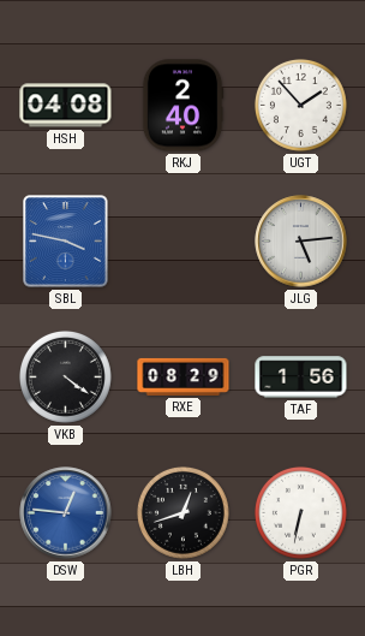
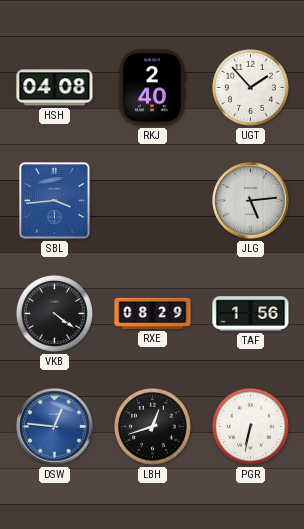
SBL: 3:47 -> 3:44 (55, 201)
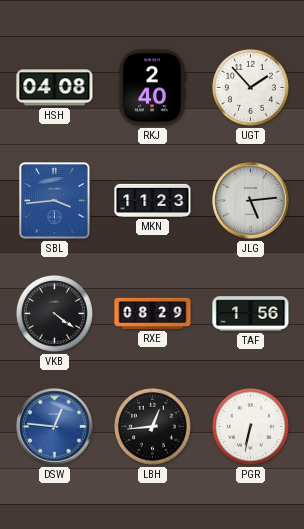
MKN: none -> 11:23 (153, 200)
LBH: 12:42 -> 12:44 (152, 426)
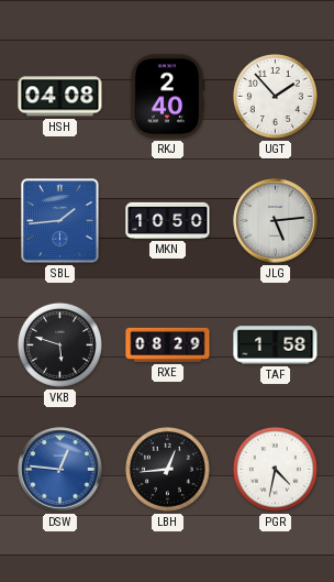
SBL: 3:44 -> 1:44 (60, 221)
MKN: 11:23 -> 10:50 (168, 220)
VKB: 4:21 -> 5:48 (59, 344)
TAF: 1:56 -> 1:58 (276, 345)
PGR: 6:32 -> 4:32 (275, 469)
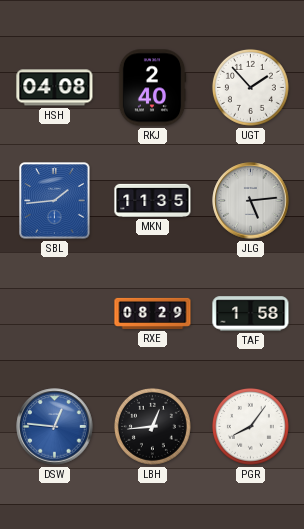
MKN: 10:50 -> 11:35 (153, 200)
VKB: 5:48 -> none (59, 344)
PGR: 4:32 -> 8:06 (250, 426)
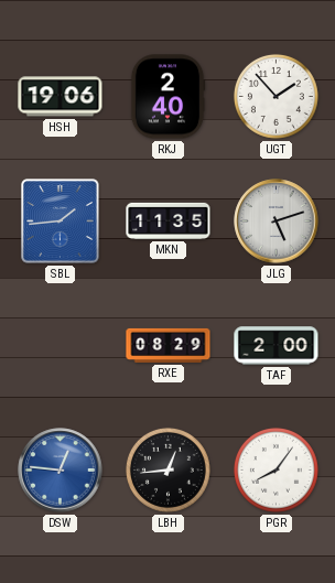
HSH: 04:08 -> 19:06 (61, 97)
JLG: 5:14 -> 5:12 (277, 222)
TAF: 1:58 -> 2:00 (277, 346)
